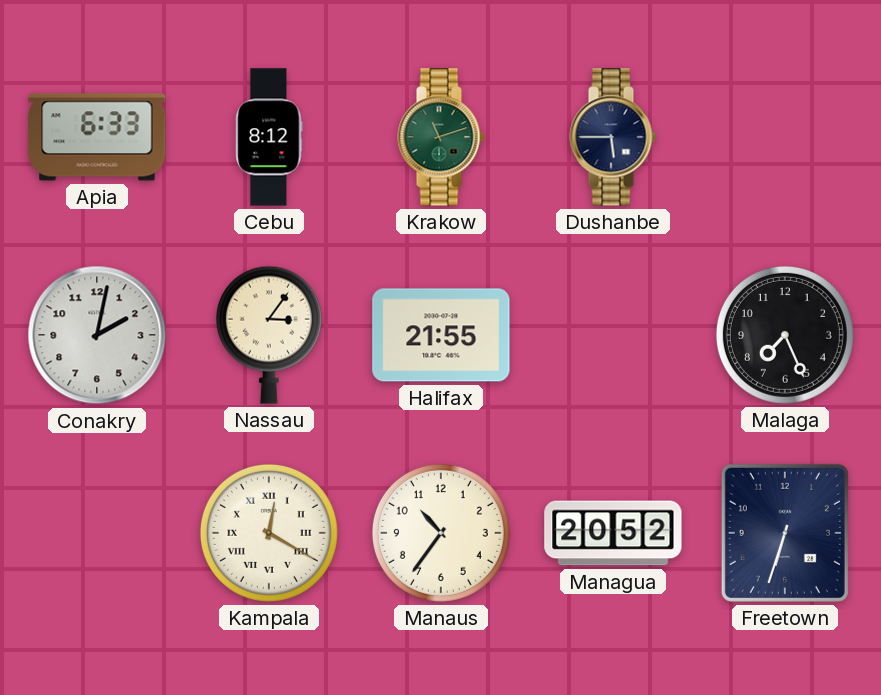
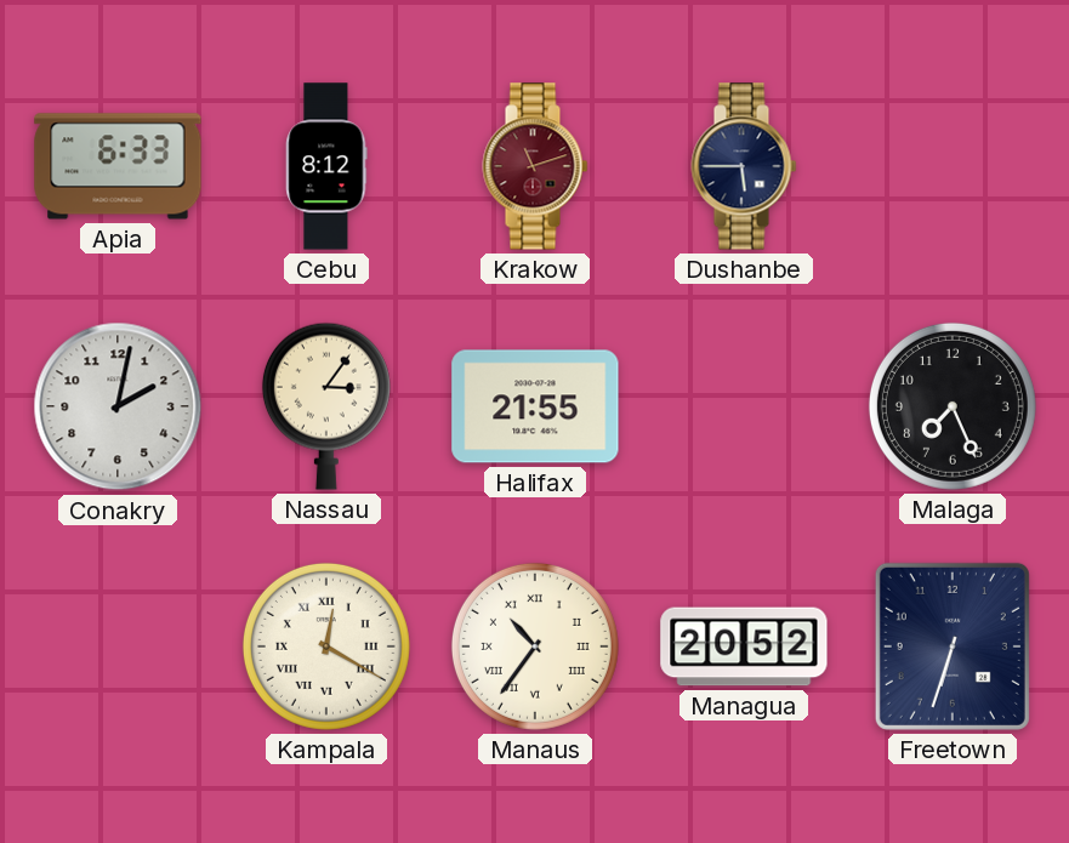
Krakow dial: green -> burgundy (535, 166)
Manaus numerals: Arabic -> Roman (535, 647)
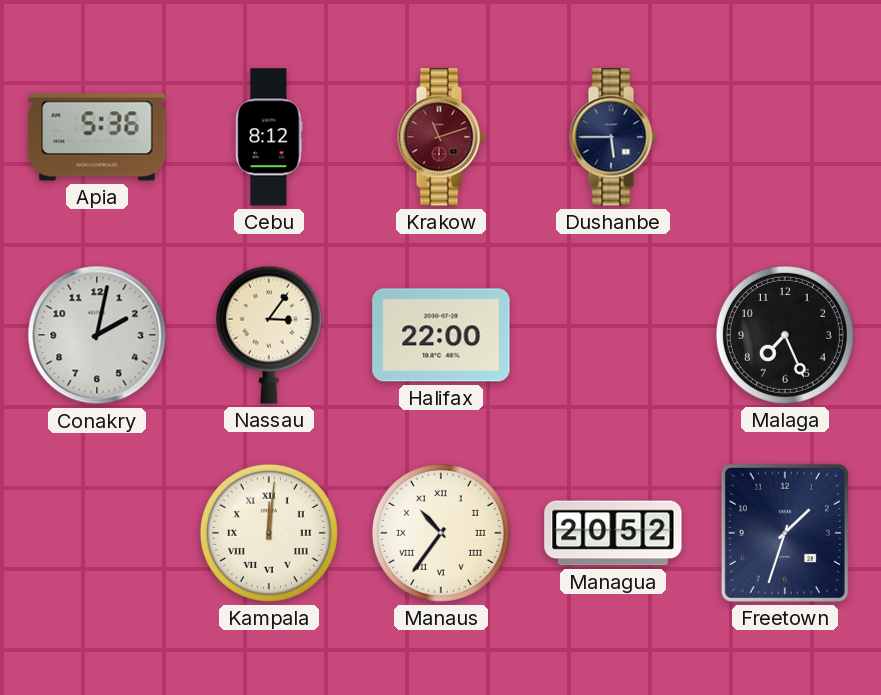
Apia: 6:33 -> 5:36 (97, 137)
Halifax: 21:55 -> 22:00 (441, 335)
Kampala: 12:20 -> 12:01 (269, 533)
Freetown: 6:33 -> 1:33 (785, 533)
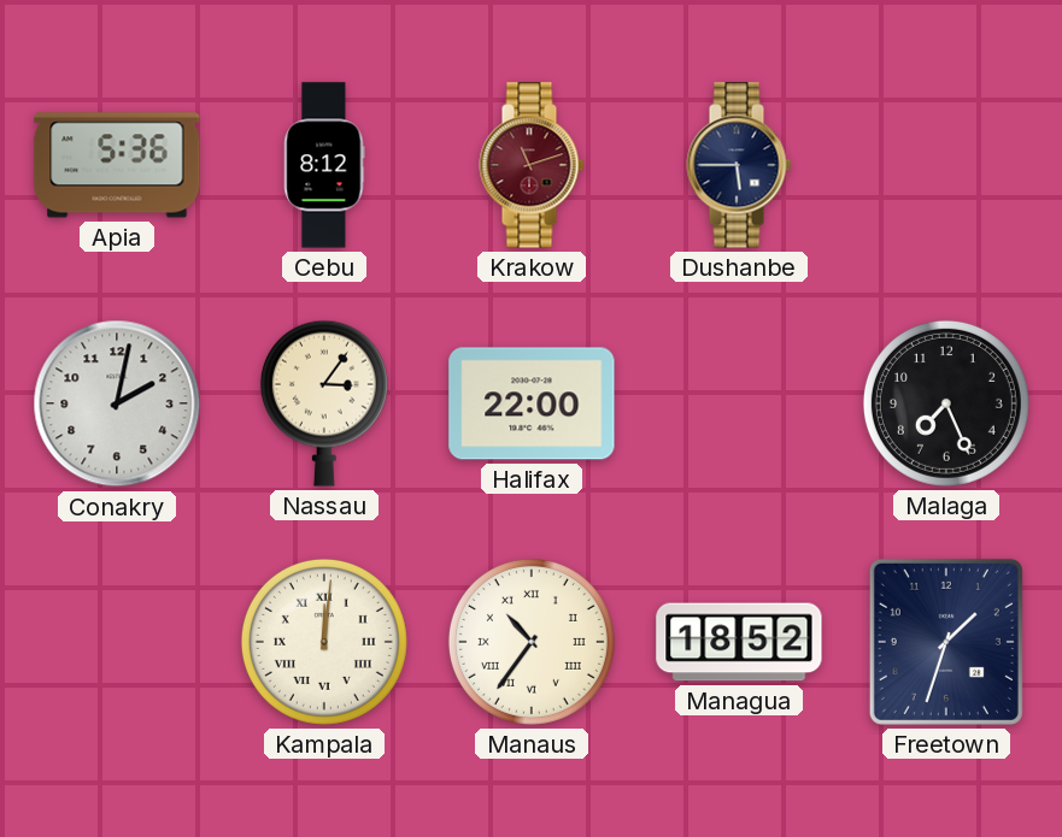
Managua: 20:52 -> 18:52 (739, 642)
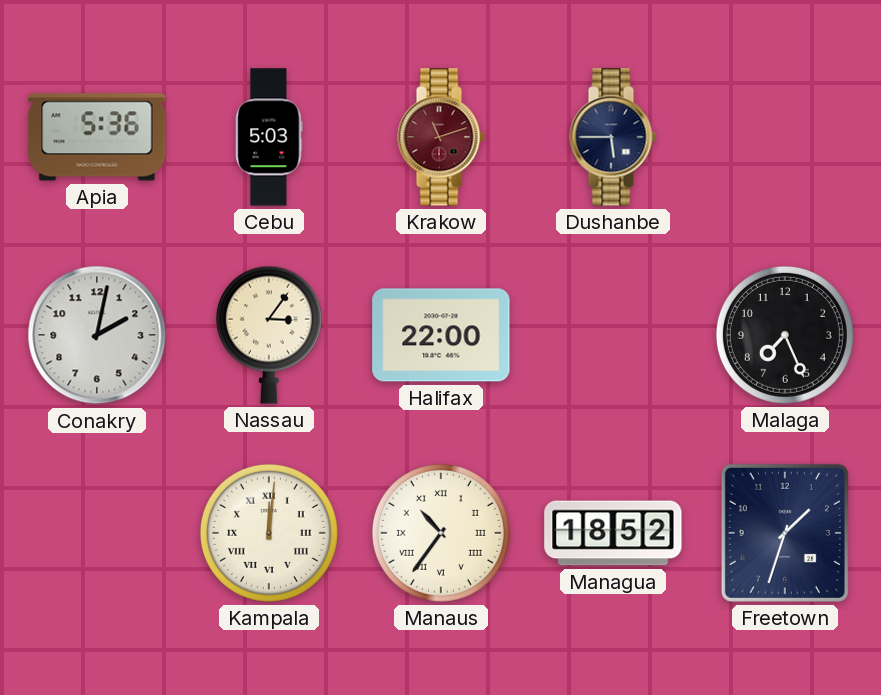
Cebu: 8:12 -> 5:03 (269, 137)
